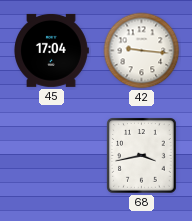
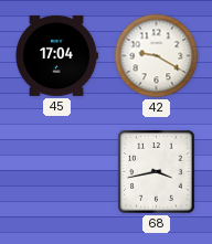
42: 9:16 -> 9:20 (157, 56)
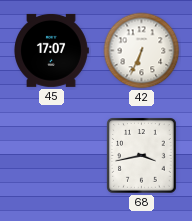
45: 17:04 -> 17:07 (51, 50)
42: 9:20 -> 6:34 (142, 51)
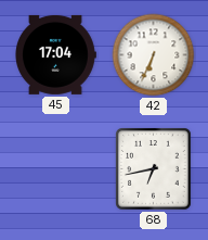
45: 17:07 -> 17:04 (55, 54)
68: 3:43 -> 6:43 (154, 169)
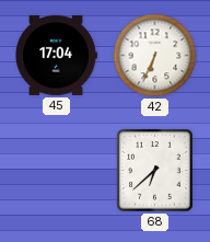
68: 6:43 -> 6:38 (155, 171)
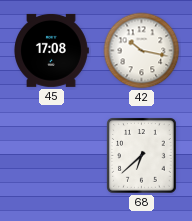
45: 17:04 -> 17:08 (51, 50)
42: 6:34 -> 10:17 (142, 51)
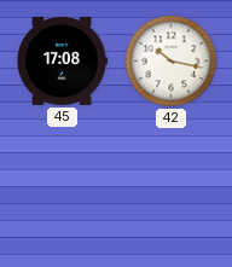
68: 6:38 -> none (142, 156)
